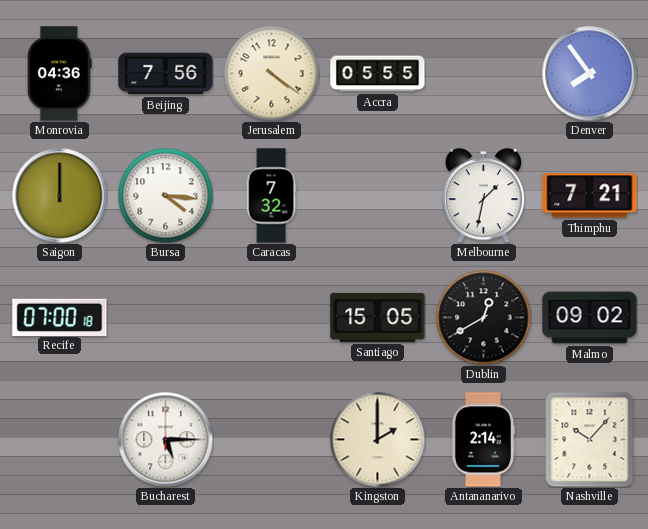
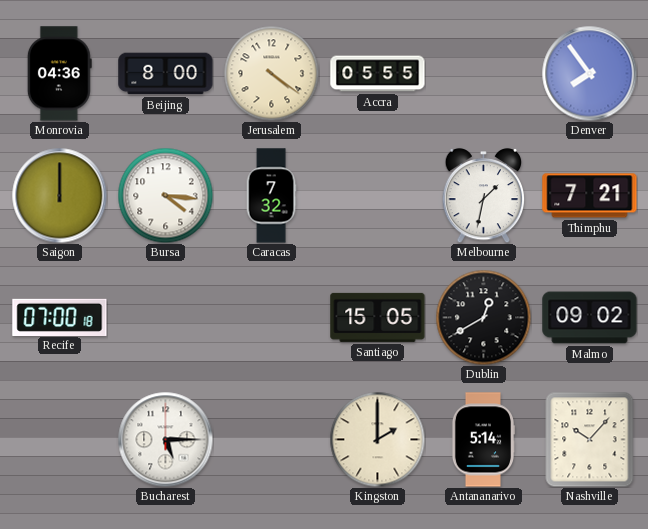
Beijing: 7:56 -> 8:00 (166, 74)
Antananarivo: 2:14 -> 5:14 (483, 440)
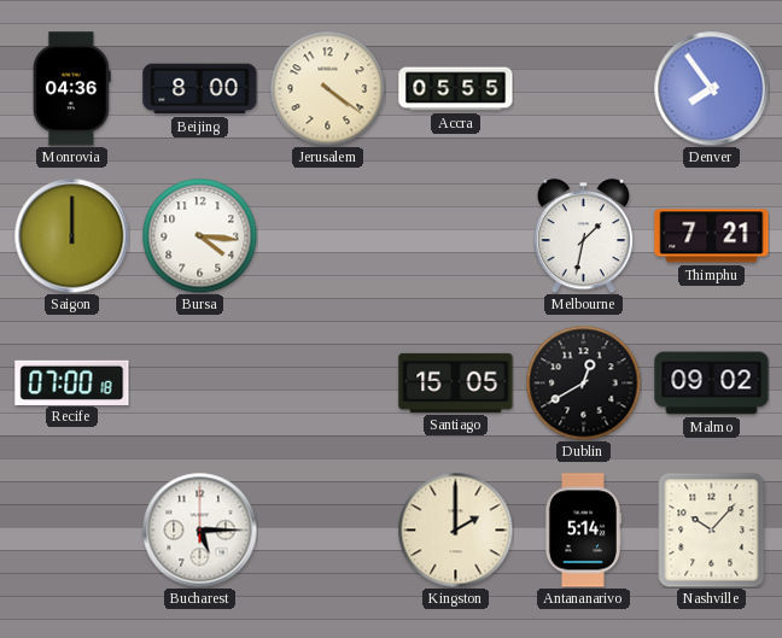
Caracas: 7:32 -> none (271, 196)
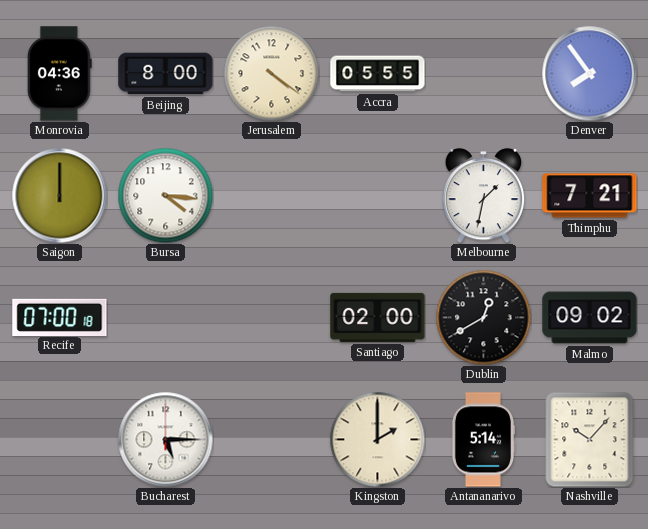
Santiago: 15:05 -> 02:00 (378, 317)
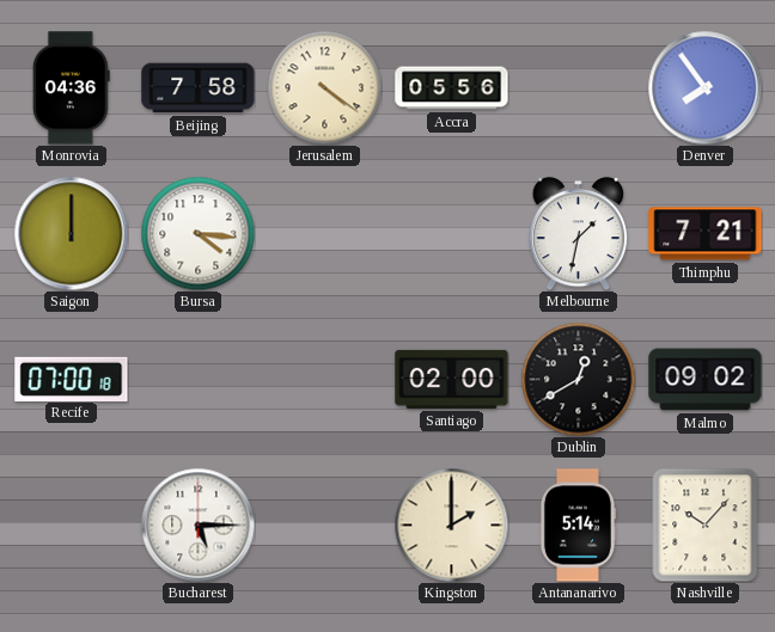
Beijing: 8:00 -> 7:58 (199, 88)
Accra: 05:55 -> 05:56 (452, 88)
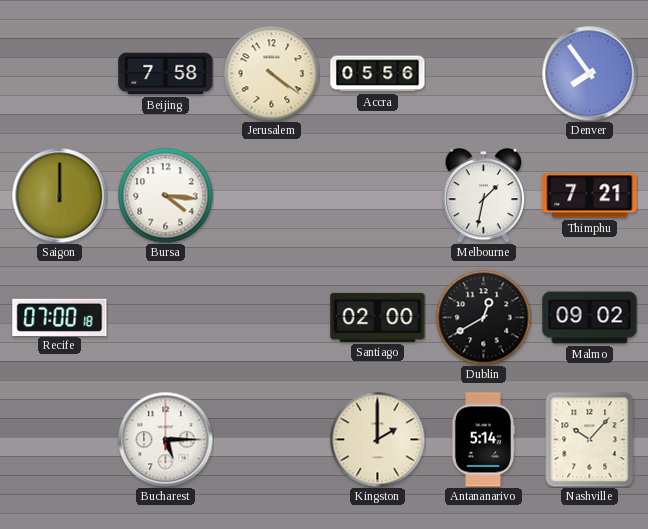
Monrovia: 04:36 -> none (71, 88)
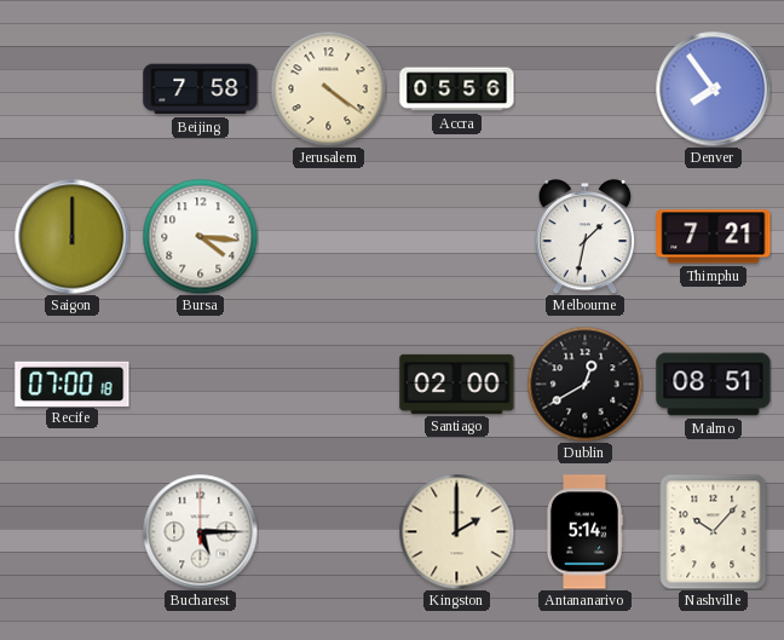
Malmo: 09:02 -> 08:51 (714, 385)
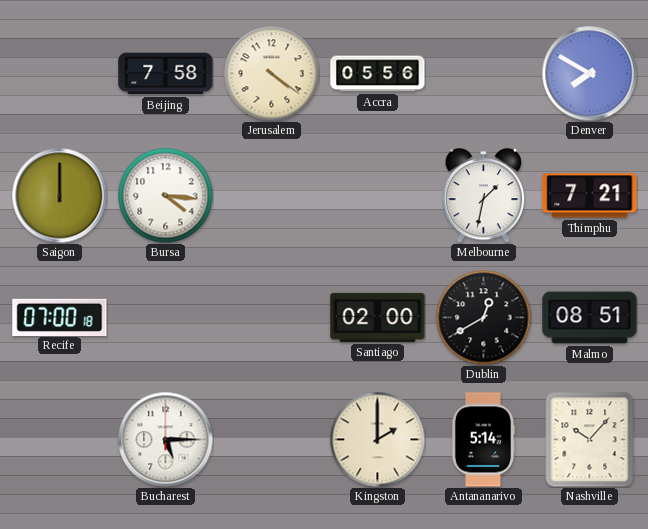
Denver: 7:54 -> 7:50 (589, 73)
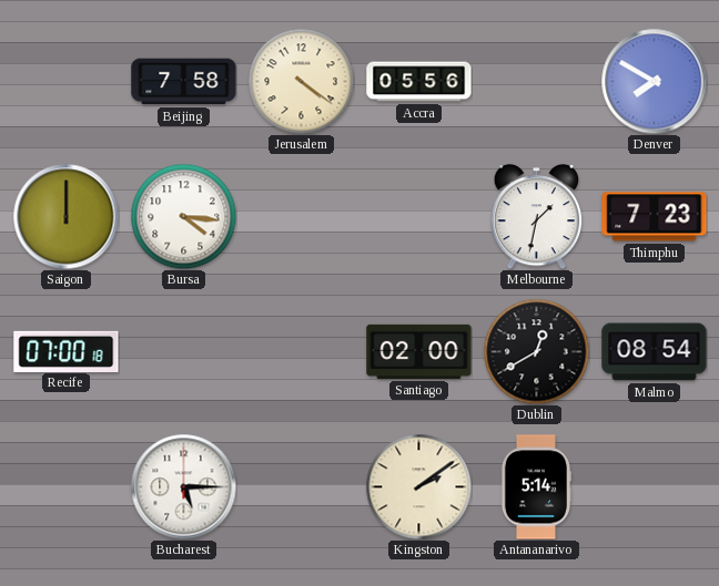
Thimphu: 7:21 -> 7:23 (655, 217)
Malmo: 08:51 -> 08:54 (655, 352)
Kingston: 2:00 -> 2:09 (418, 486)
Nashville: 10:07 -> none (590, 439)
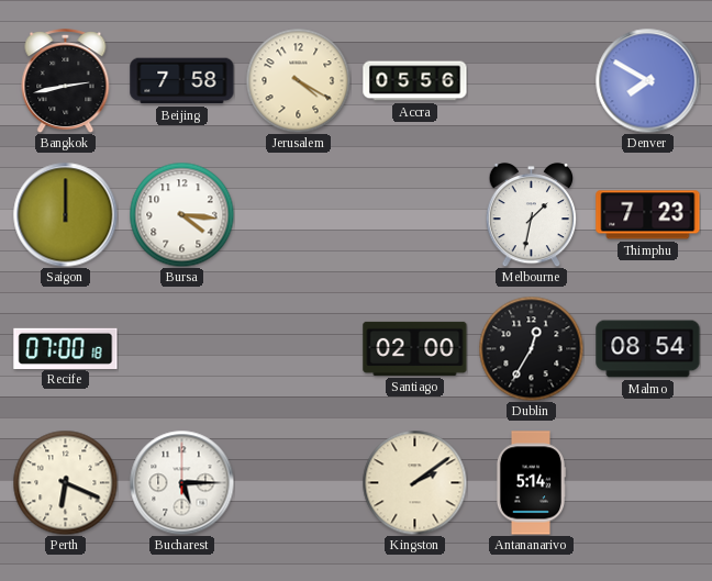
Bangkok: none -> 2:43 (66, 81)
Jerusalem: 4:21 -> 4:20 (298, 80)
Dublin: 12:40 -> 12:35 (531, 348)
Perth: none -> 6:19 (65, 482)
